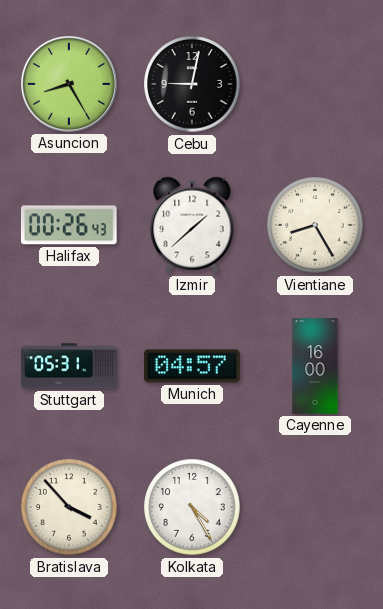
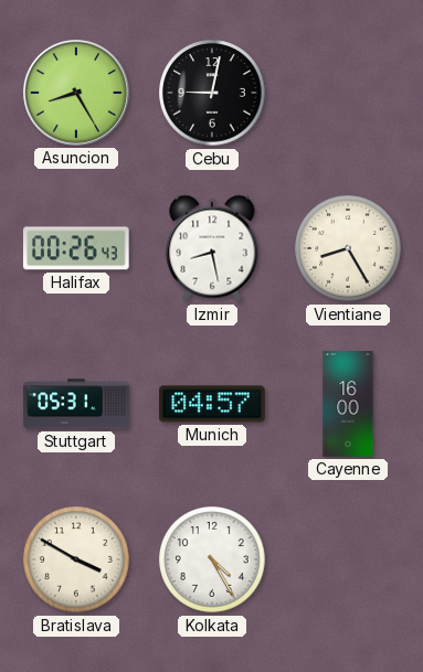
Izmir: 1:38 -> 8:28 (212, 248)
Bratislava: 3:53 -> 3:50 (76, 559)
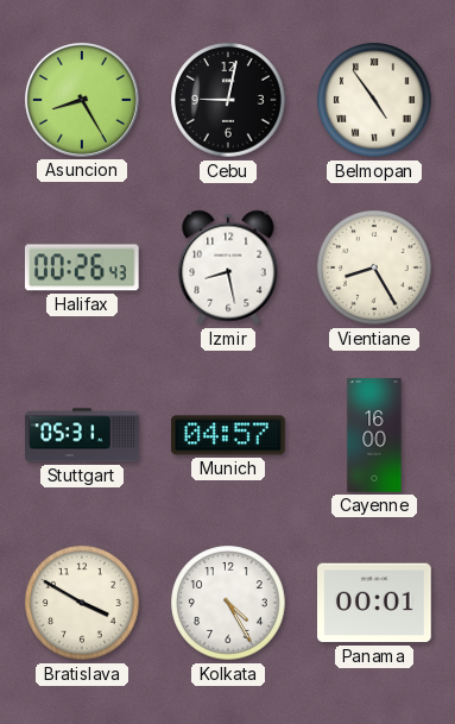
Belmopan: none -> 4:54 (374, 100)
Panama: none -> 00:01 (375, 603)
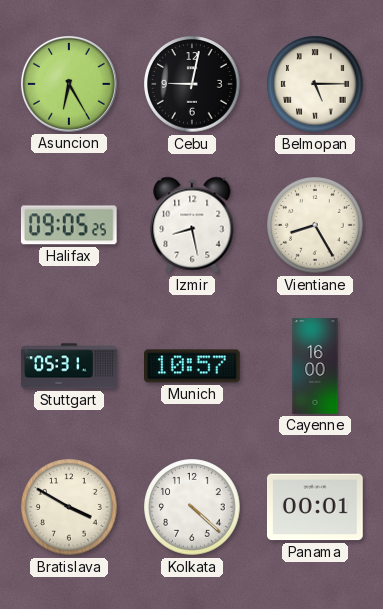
Asuncion: 8:25 -> 6:25 (69, 84)
Belmopan: 4:54 -> 5:15 (315, 84)
Halifax: 00:26 -> 09:05 (69, 225)
Munich: 04:57 -> 10:57 (193, 366)
Kolkata: 4:25 -> 4:22 (192, 507)
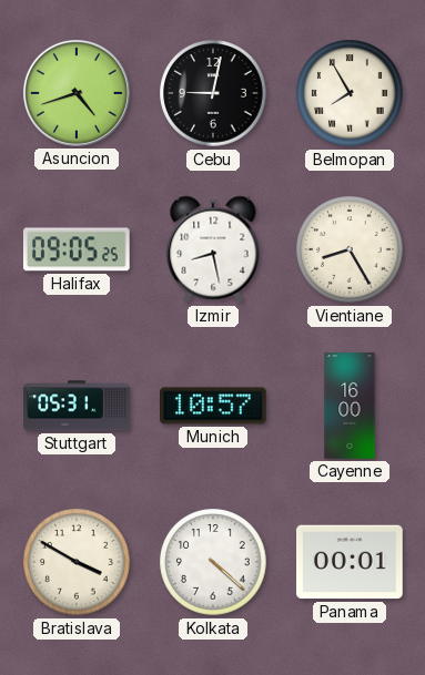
Asuncion: 6:25 -> 4:42 (77, 93)
Belmopan: 5:15 -> 7:55 (350, 93)
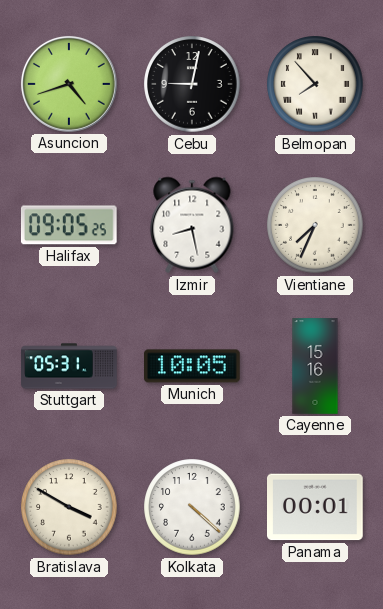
Belmopan: 7:55 -> 7:53 (315, 84)
Vientiane: 8:25 -> 7:34 (315, 225)
Munich: 10:57 -> 10:05 (193, 366)
Cayenne: 16:00 -> 15:16 (315, 366)
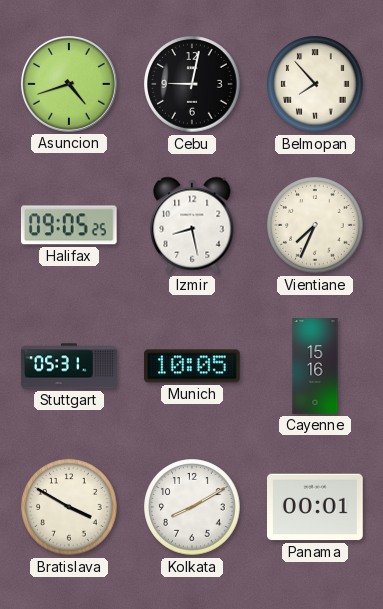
Kolkata: 4:22 -> 8:10 (192, 507)
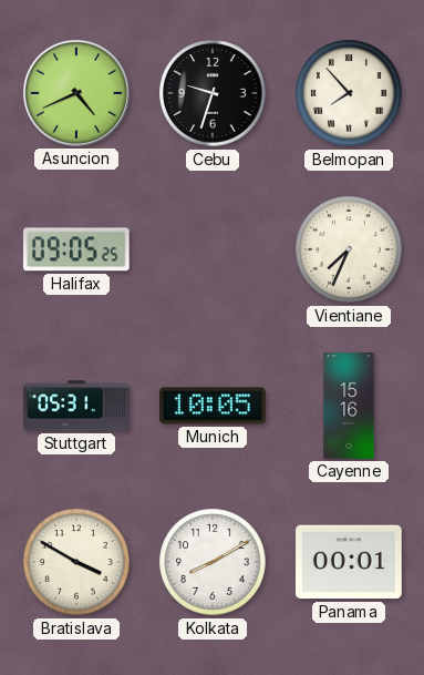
Asuncion: 4:42 -> 4:41 (76, 93)
Cebu: 9:02 -> 9:33 (213, 93)
Izmir: 8:28 -> none (192, 225)
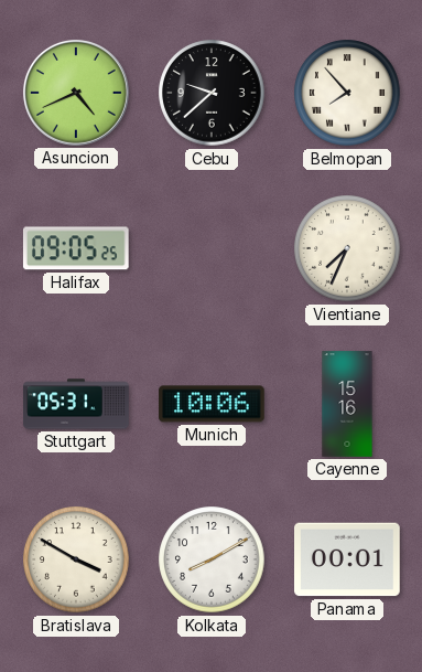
Cebu: 9:33 -> 9:38 (212, 93)
Munich: 10:05 -> 10:06 (213, 404)
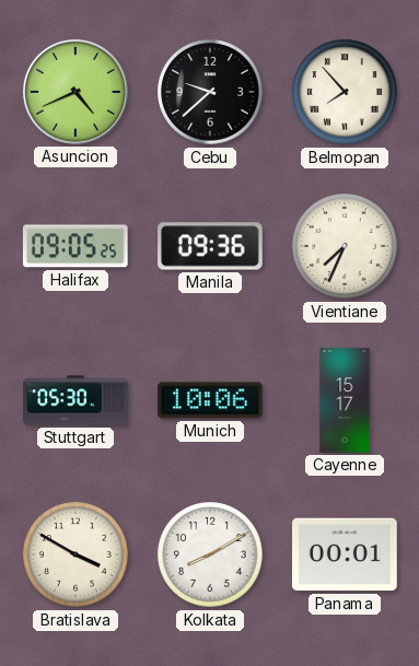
Manila: none -> 09:36 (211, 246)
Stuttgart: 05:31 -> 05:30 (75, 400)
Cayenne: 15:16 -> 15:17 (345, 400)
